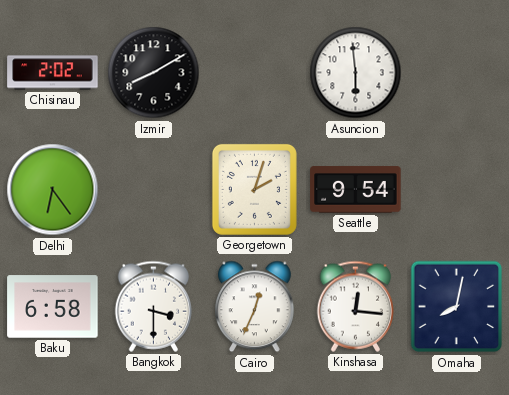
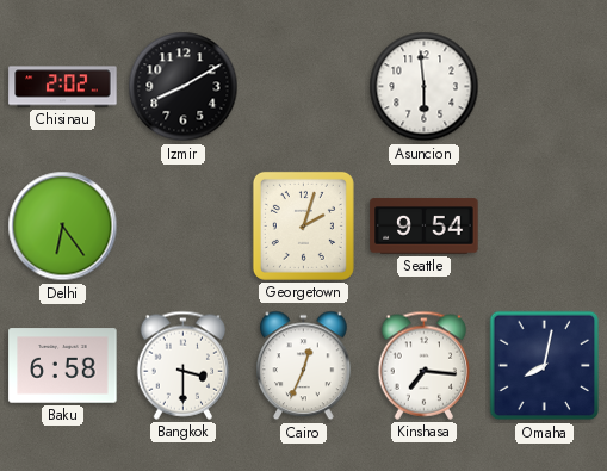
Kinshasa: 12:16 -> 7:16 (425, 365)
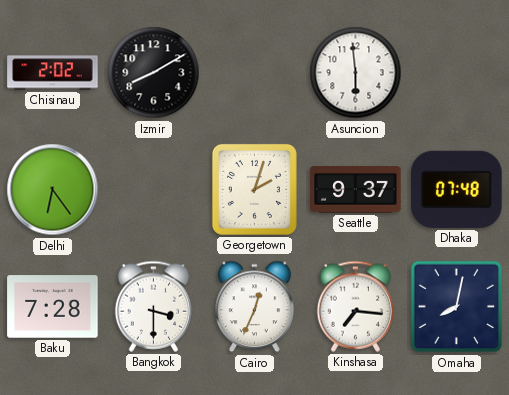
Seattle: 9:54 -> 9:37 (356, 190)
Dhaka: none -> 07:48 (457, 189)
Baku: 6:58 -> 7:28 (53, 307)
